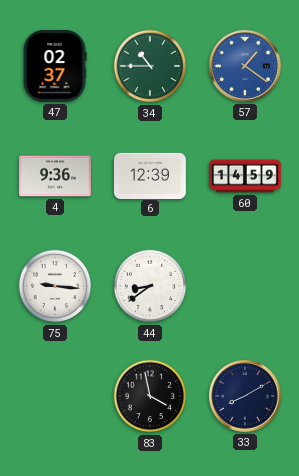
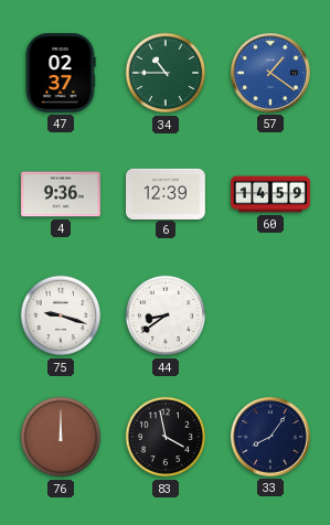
75: 9:16 -> 9:18 (61, 315)
76: none -> 12:00 (61, 437)
33: 8:10 -> 8:06 (270, 437)
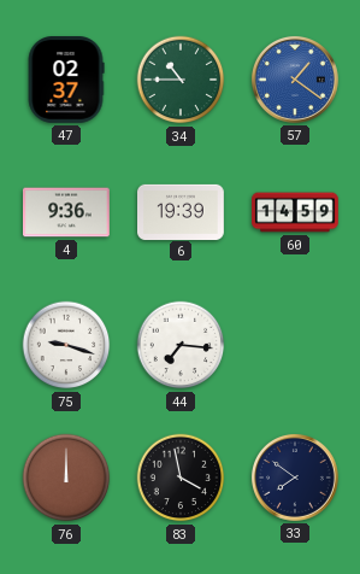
6: 12:39 -> 19:39 (181, 211)
44: 8:39 -> 7:16 (181, 345)
33: 8:06 -> 7:51 (295, 478)
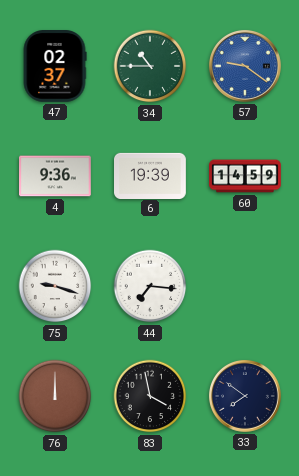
57: 1:21 -> 9:21 (245, 66)
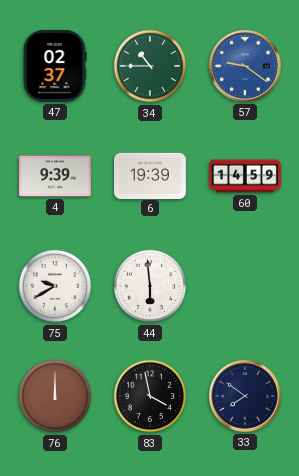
4: 9:36 -> 9:39 (56, 176)
75: 9:18 -> 9:40 (55, 286)
44: 7:16 -> 5:59 (150, 286)
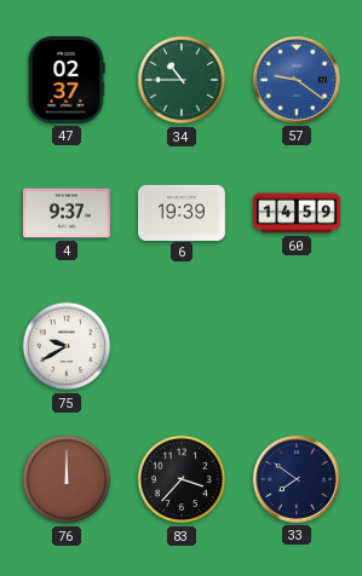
4: 9:39 -> 9:37 (68, 213)
44: 5:59 -> none (150, 286)
83: 3:58 -> 3:37 (182, 479)
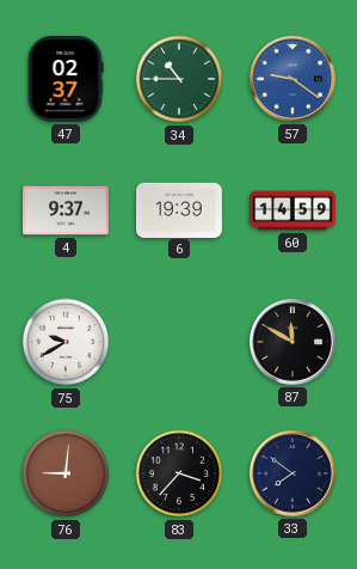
87: none -> 11:50 (293, 342)
76: 12:00 -> 9:01 (66, 473)
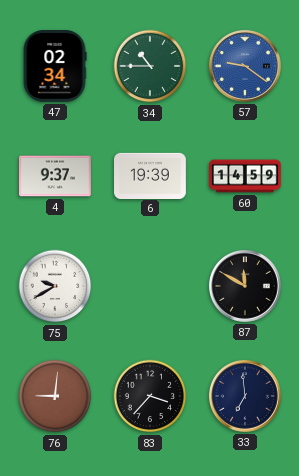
47: 02:37 -> 02:34 (55, 67)
33: 7:51 -> 6:59 (245, 396)
